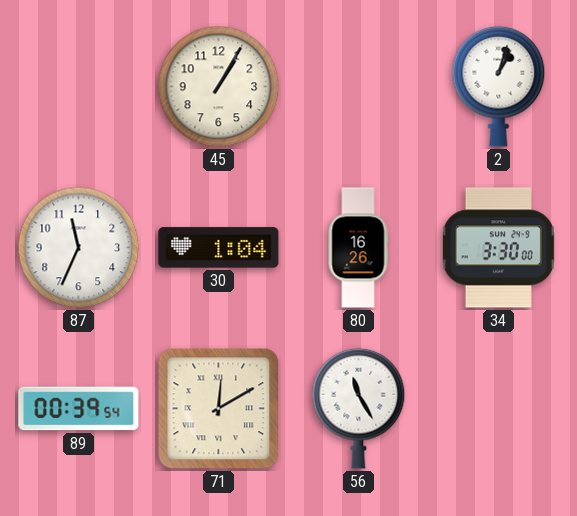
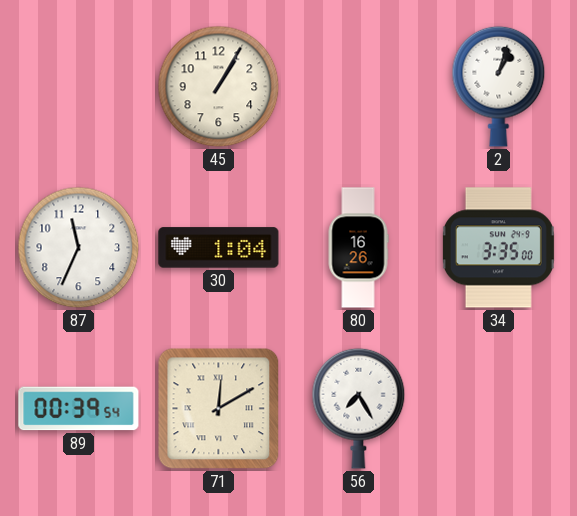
34: 3:30 -> 3:35 (498, 248)
56: 11:25 -> 7:25 (359, 408)
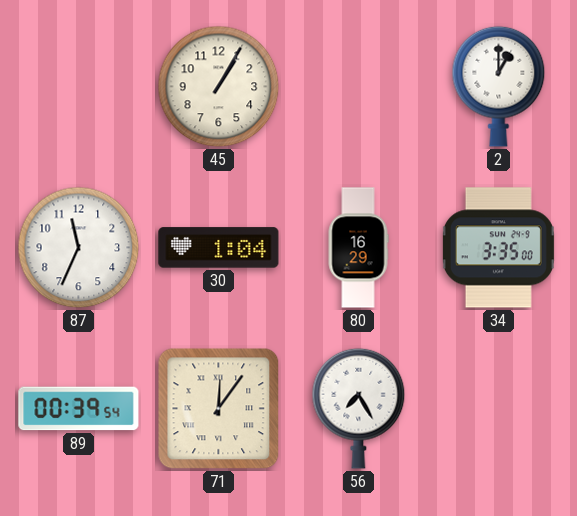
2: 1:03 -> 1:00 (499, 86)
80: 16:26 -> 16:29 (358, 248)
71: 12:10 -> 12:06 (219, 409)
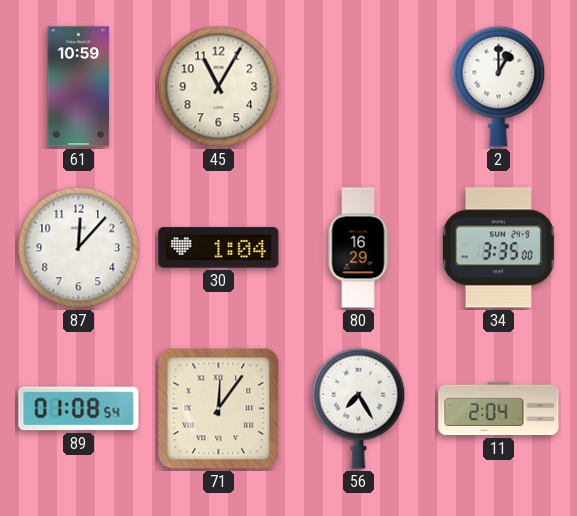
61: none -> 10:59 (79, 87)
45: 1:05 -> 11:05 (219, 87)
87: 11:34 -> 12:07 (79, 248)
89: 00:39 -> 01:08 (79, 409)
11: none -> 2:04 (499, 409)
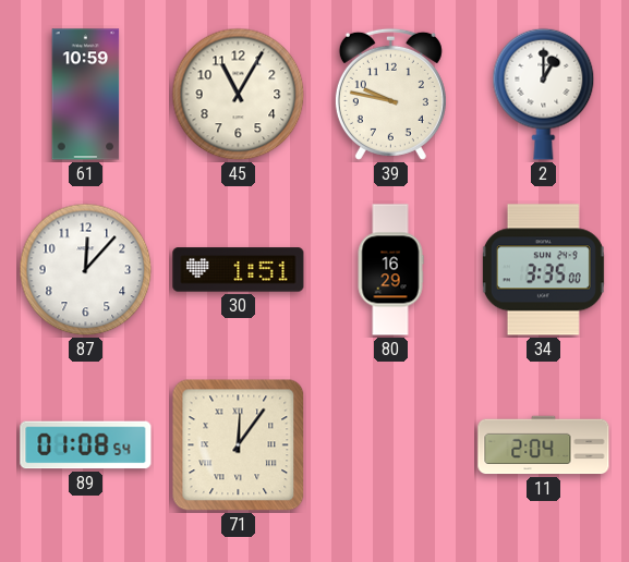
39: none -> 9:47 (390, 94)
30: 1:04 -> 1:51 (239, 270)
56: 7:25 -> none (359, 408)
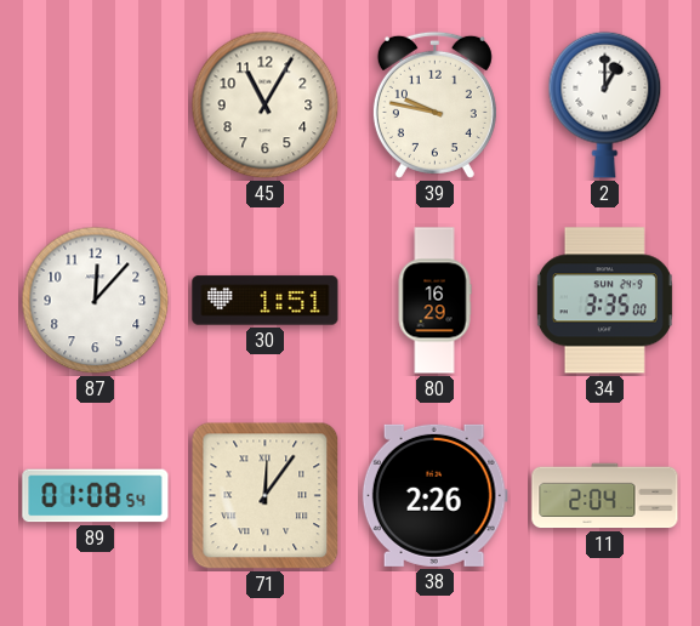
61: 10:59 -> none (86, 95)
38: none -> 2:26 (434, 495)
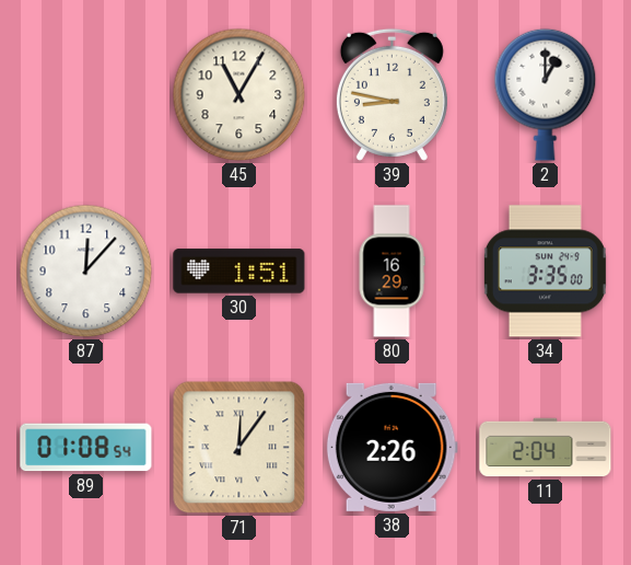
39: 9:47 -> 8:47 (392, 94)
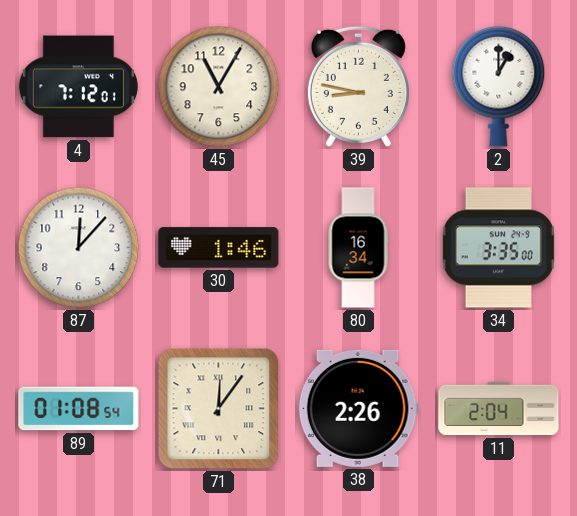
4: none -> 7:12 (78, 87)
30: 1:51 -> 1:46 (219, 248)
80: 16:29 -> 16:34 (358, 248)
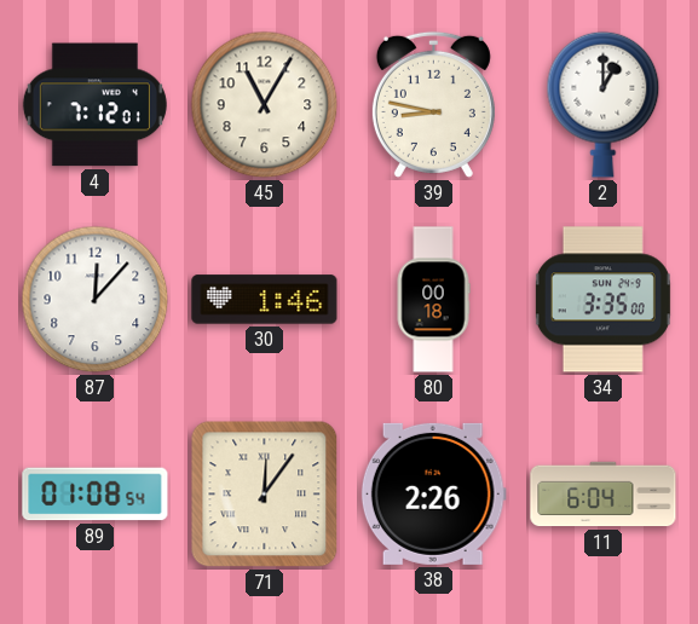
80: 16:34 -> 00:18 (433, 300)
11: 2:04 -> 6:04 (604, 495)
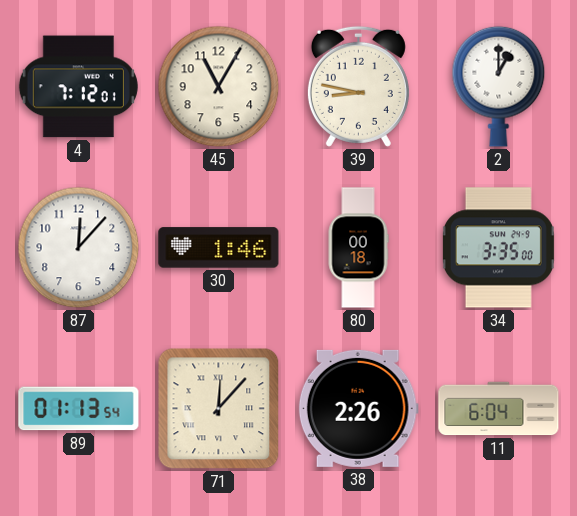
89: 01:08 -> 01:13 (79, 409)
71: 12:06 -> 12:07 (219, 409)
